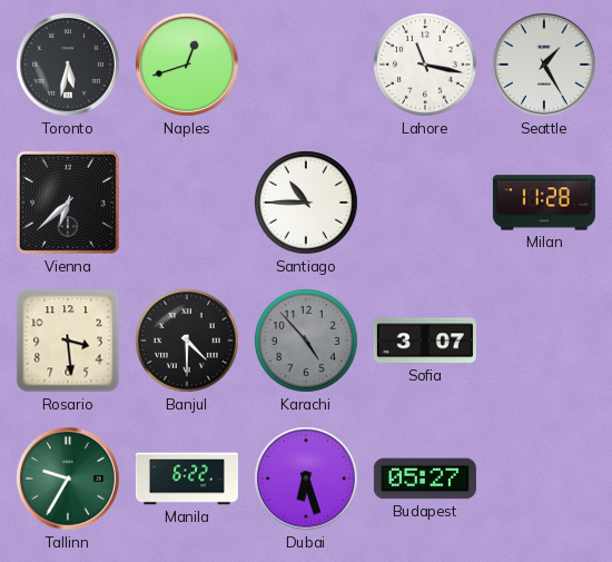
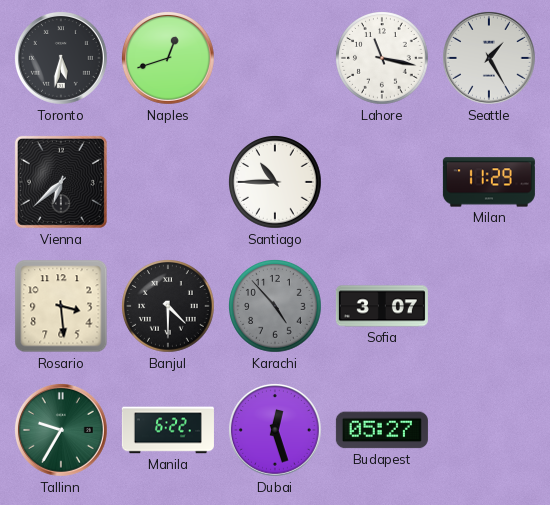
Milan: 11:28 -> 11:29 (489, 182)
Dubai: 6:27 -> 12:27 (275, 430)
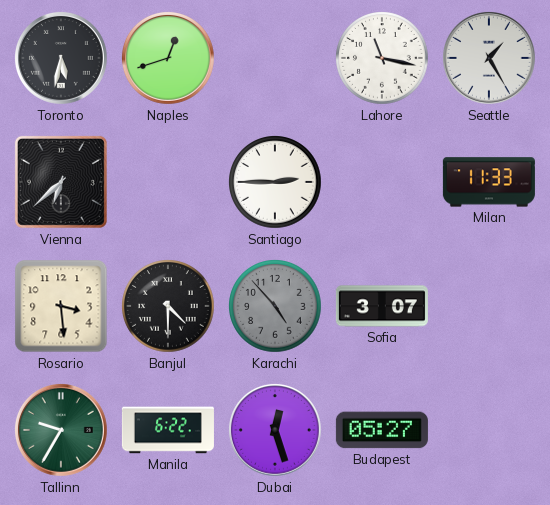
Santiago: 10:45 -> 2:45 (275, 182)
Milan: 11:29 -> 11:33 (489, 182)
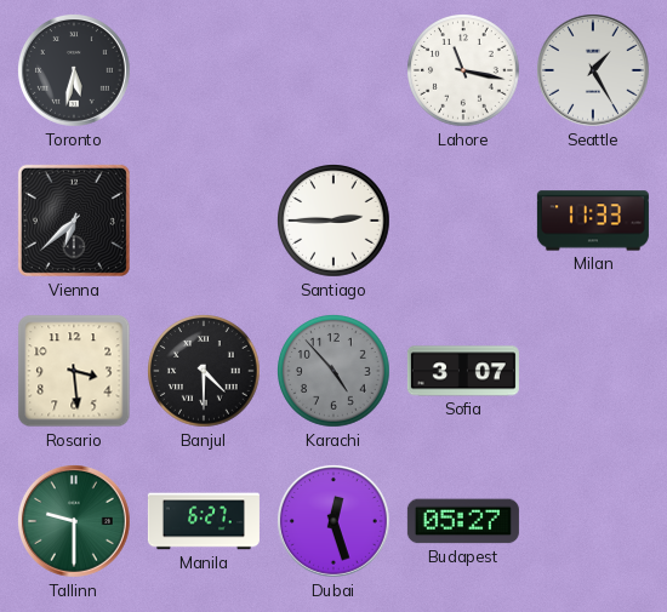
Naples: 12:42 -> none (168, 58)
Tallinn: 9:35 -> 9:30 (74, 521)
Manila: 6:22 -> 6:27 (204, 521)
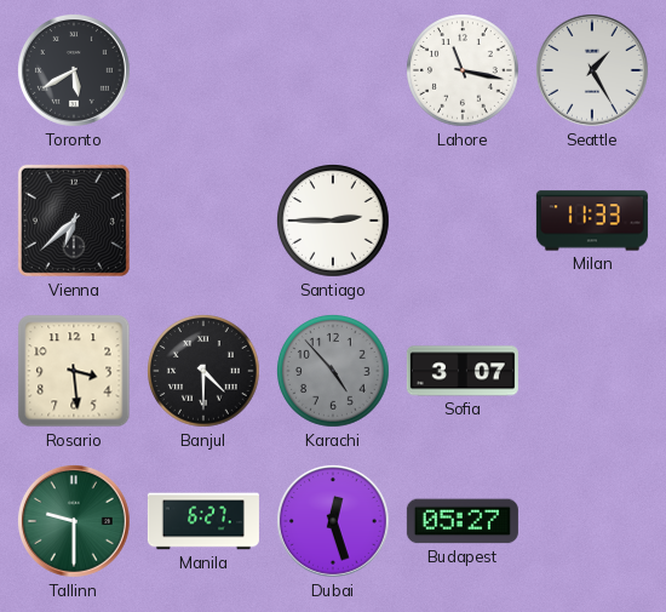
Toronto: 5:32 -> 5:40 (74, 70)
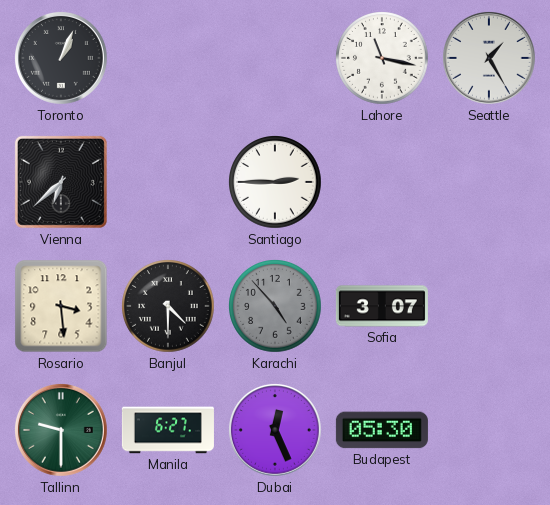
Toronto: 5:40 -> 1:04 (61, 58)
Milan: 11:33 -> none (592, 221)
Dubai: 12:27 -> 12:26 (275, 430)
Budapest: 05:27 -> 05:30 (382, 430)
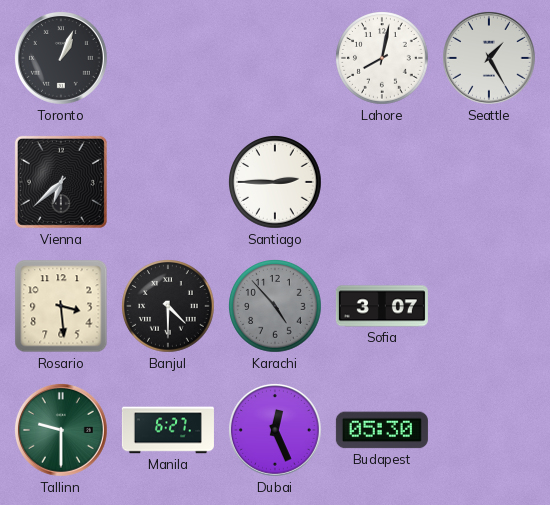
Lahore: 11:17 -> 8:02 (382, 58)
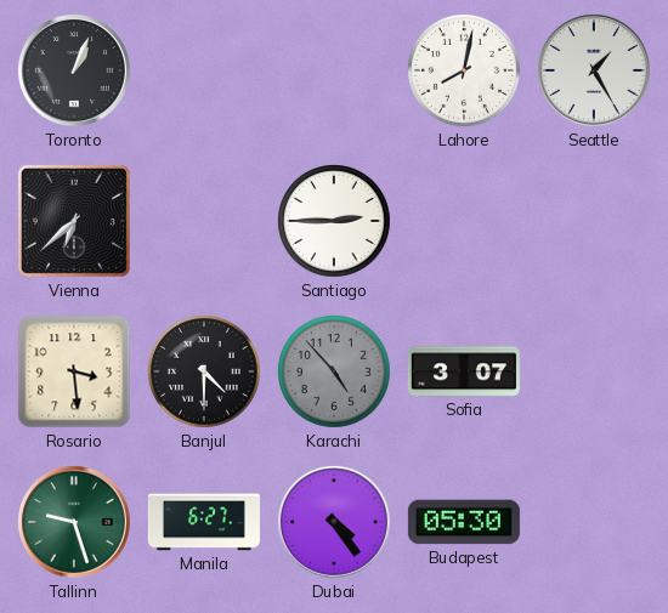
Tallinn: 9:30 -> 9:27 (74, 522)
Dubai: 12:26 -> 4:24 (334, 522)
